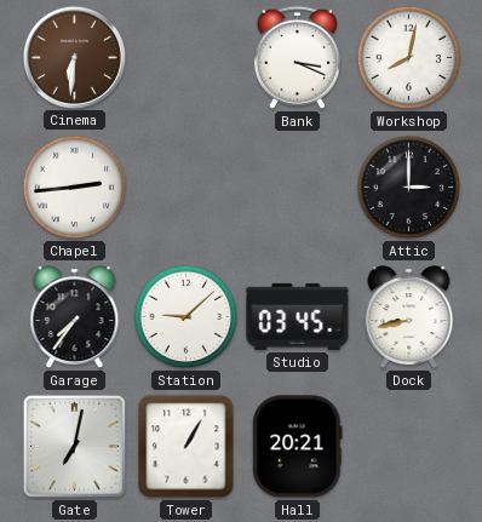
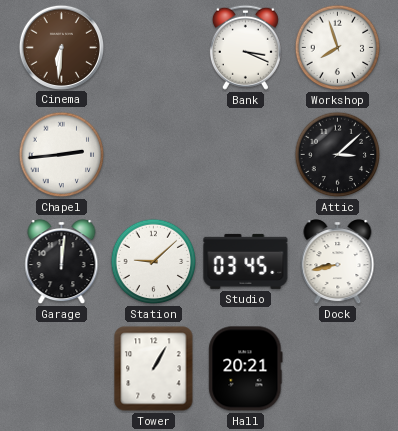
Workshop: 8:02 -> 7:57 (338, 48)
Attic: 3:00 -> 3:08 (338, 155)
Garage: 7:36 -> 12:01 (62, 262)
Gate: 7:02 -> none (74, 446)
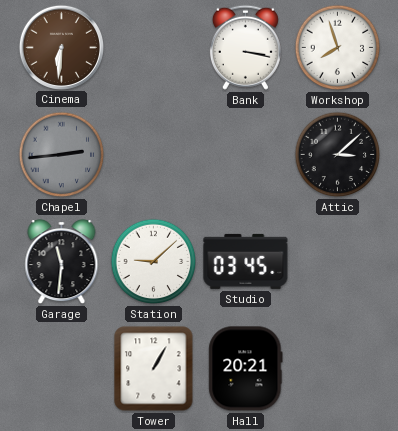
Bank: 3:19 -> 3:17 (245, 47)
Chapel dial: white -> grey (62, 155)
Garage: 12:01 -> 11:31 (62, 262)
Dock: 8:43 -> none (338, 262)
